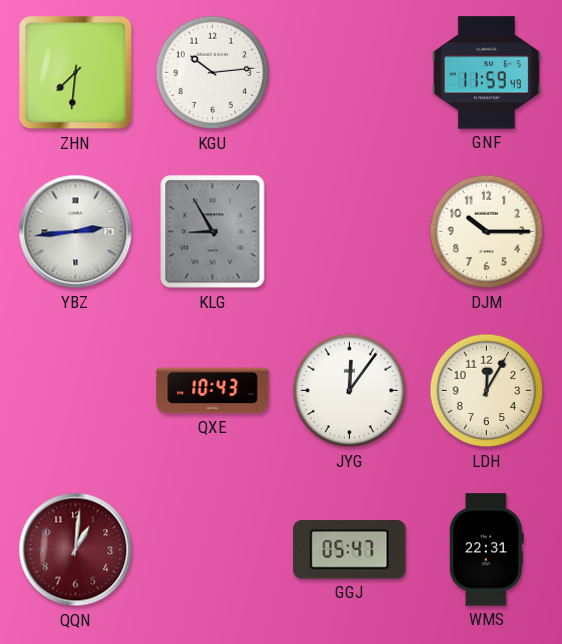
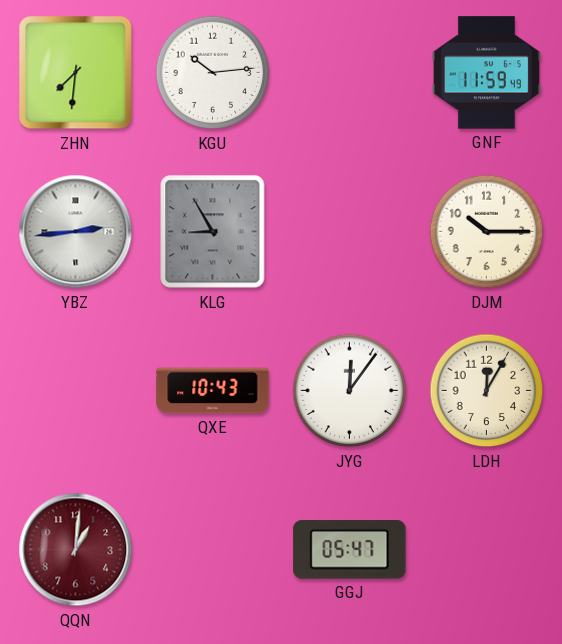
WMS: 22:31 -> none (486, 550)
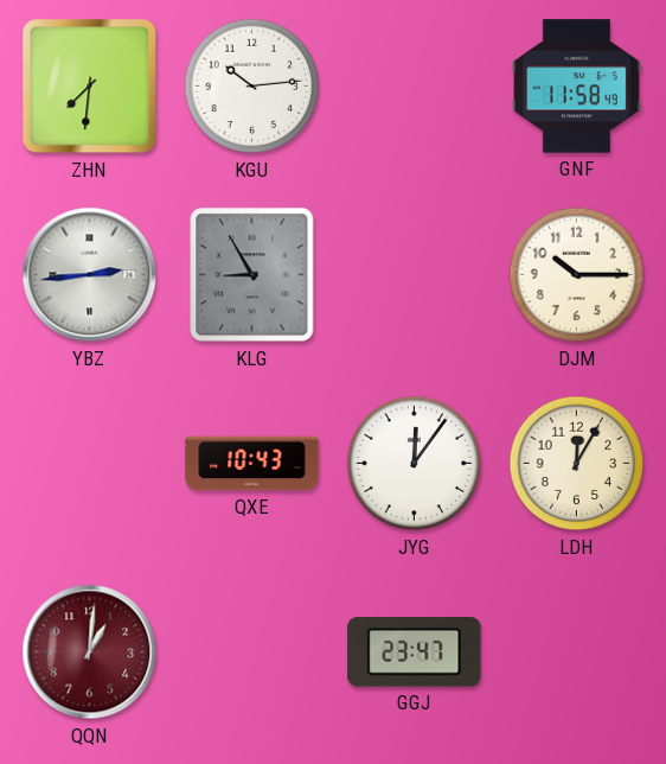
GNF: 11:59 -> 11:58 (576, 87)
GGJ: 05:47 -> 23:47 (415, 652)
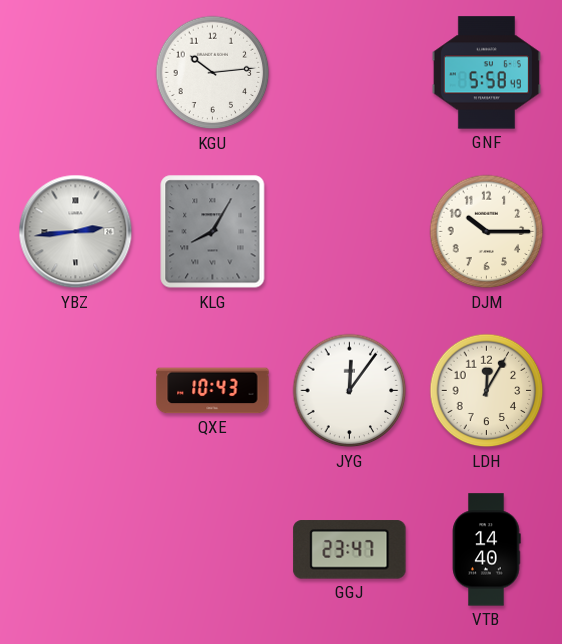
ZHN: 7:31 -> none (90, 87)
GNF: 11:58 -> 5:58 (486, 73)
KLG: 8:55 -> 8:05 (213, 232)
QQN: 1:01 -> none (90, 652)
VTB: none -> 14:40 (486, 550)
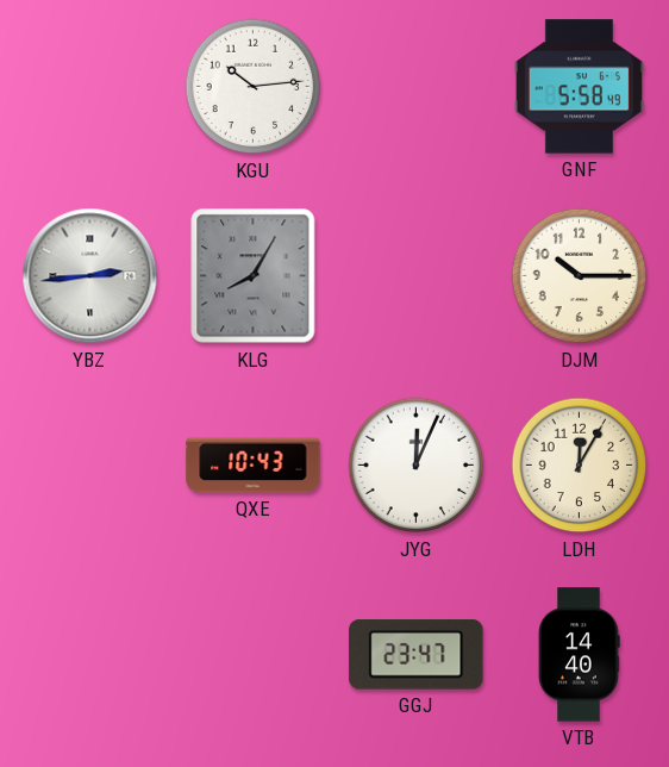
JYG: 12:06 -> 12:04 (417, 466)
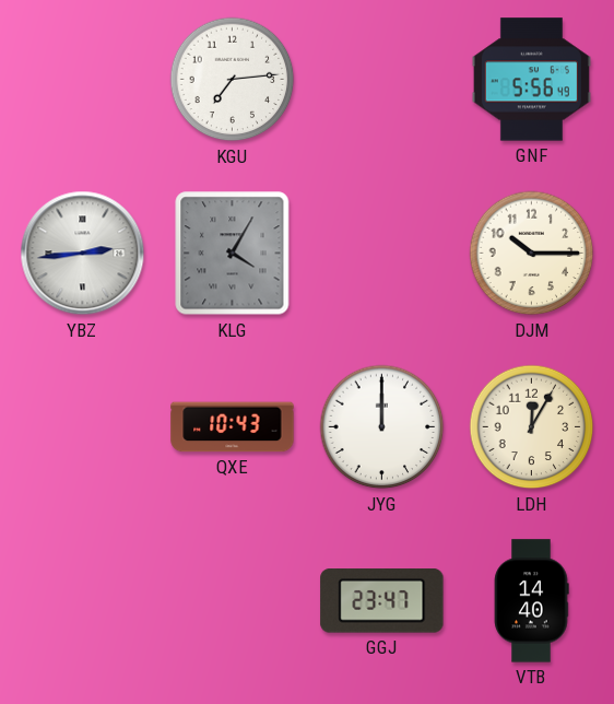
KGU: 10:14 -> 7:14 (233, 80)
GNF: 5:58 -> 5:56 (531, 80)
KLG: 8:05 -> 4:05 (233, 254)
JYG: 12:04 -> 12:00 (382, 427)
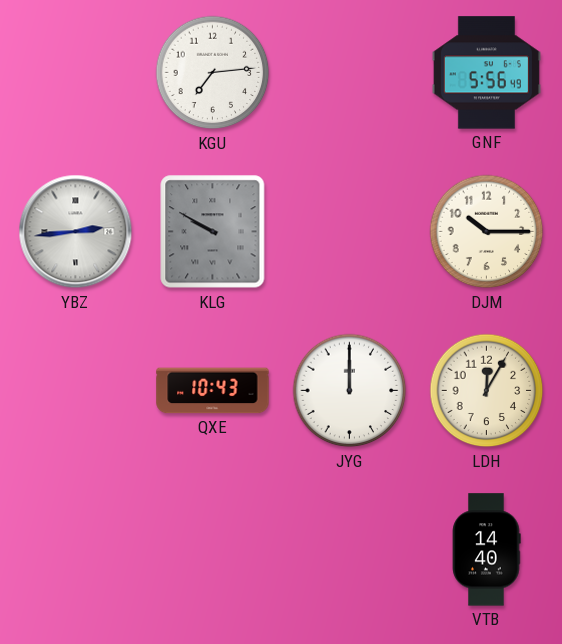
KLG: 4:05 -> 9:50 (213, 232)
GGJ: 23:47 -> none (382, 601)
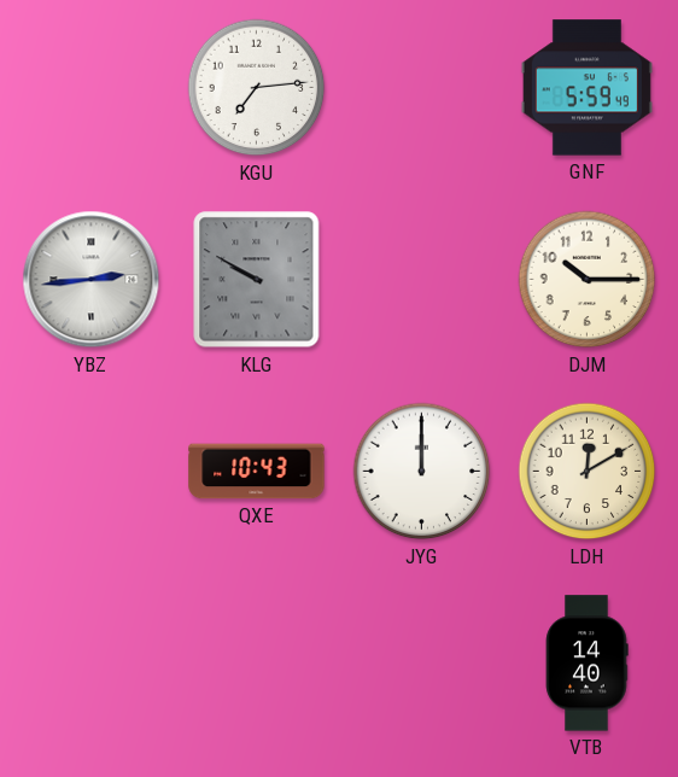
GNF: 5:56 -> 5:59 (586, 88)
LDH: 12:05 -> 12:10 (588, 472)
